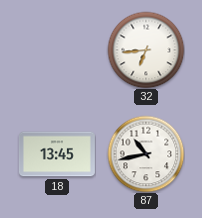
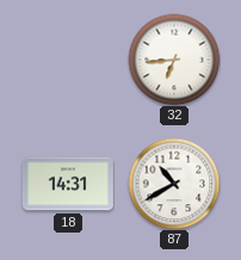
18: 13:45 -> 14:31 (68, 184)
87: 10:43 -> 10:40 (174, 184)
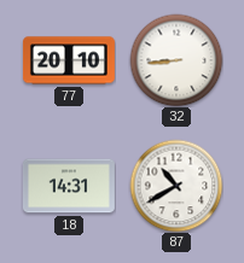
77: none -> 20:10 (69, 60)
32: 6:44 -> 8:44 (176, 60)
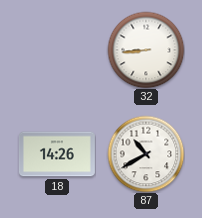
77: 20:10 -> none (69, 60)
18: 14:31 -> 14:26 (57, 154)
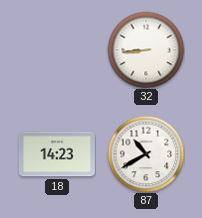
18: 14:26 -> 14:23 (57, 154)
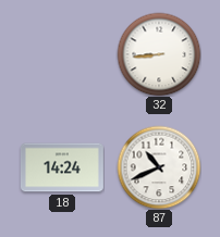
18: 14:23 -> 14:24 (62, 167)
87: 10:40 -> 10:41 (159, 167)
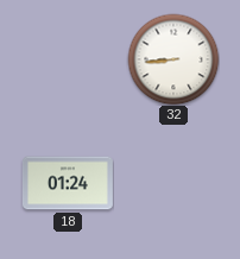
18: 14:24 -> 01:24 (68, 183)
87: 10:41 -> none (159, 167)
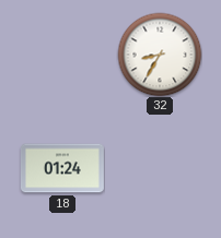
32: 8:44 -> 8:35 (160, 55)
